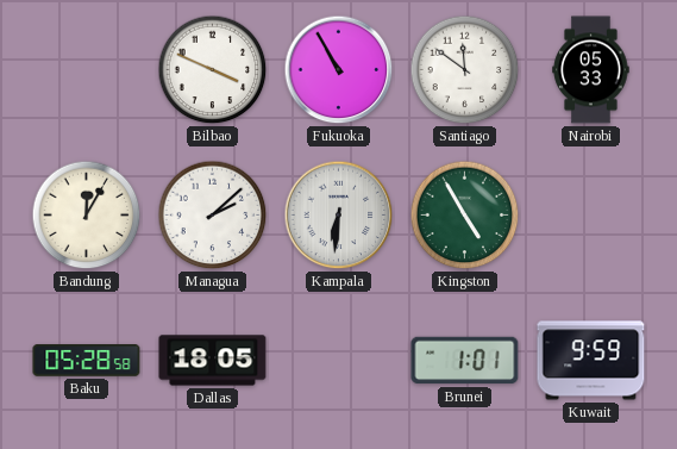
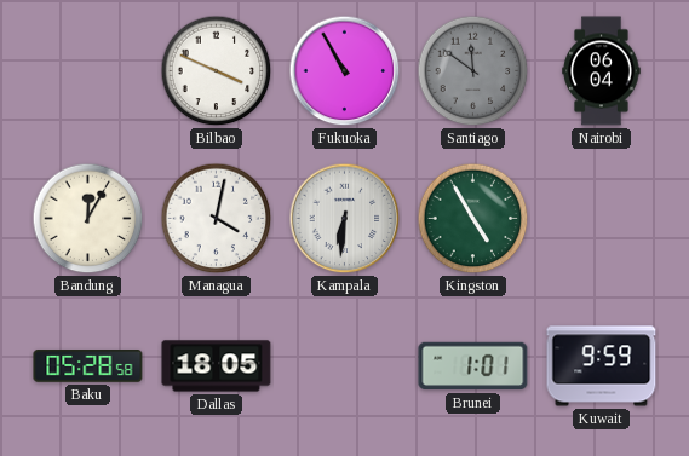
Santiago dial: white -> grey (473, 71)
Nairobi: 05:33 -> 06:04 (602, 71)
Managua: 2:08 -> 4:02 (217, 219)
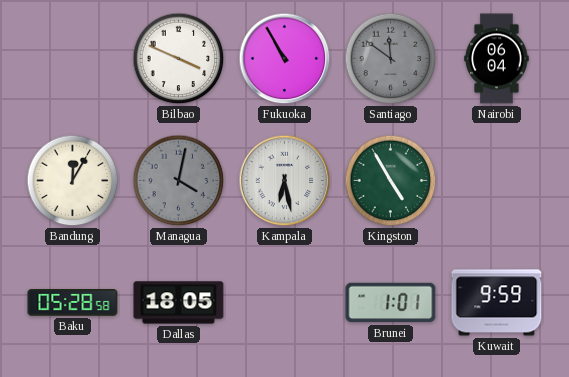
Managua dial: white -> grey (179, 181)
Kampala: 6:31 -> 6:28 (285, 181)
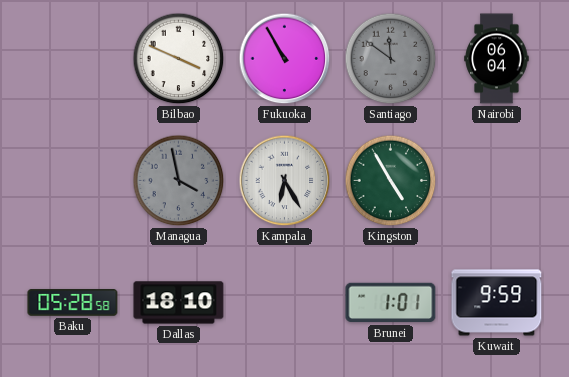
Bandung: 12:05 -> none (73, 181)
Managua: 4:02 -> 3:58 (179, 181)
Kampala: 6:28 -> 6:25 (285, 181)
Dallas: 18:05 -> 18:10 (179, 303)
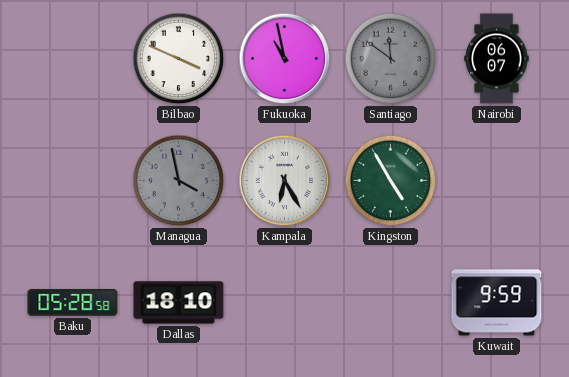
Fukuoka: 10:55 -> 10:58 (285, 59)
Nairobi: 06:04 -> 06:07 (497, 59)
Brunei: 1:01 -> none (391, 303)
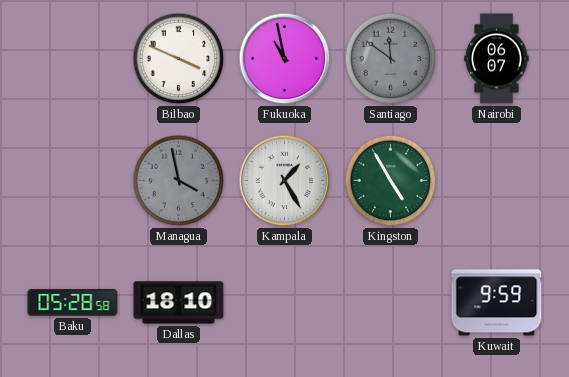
Kampala: 6:25 -> 1:25 (285, 181)
